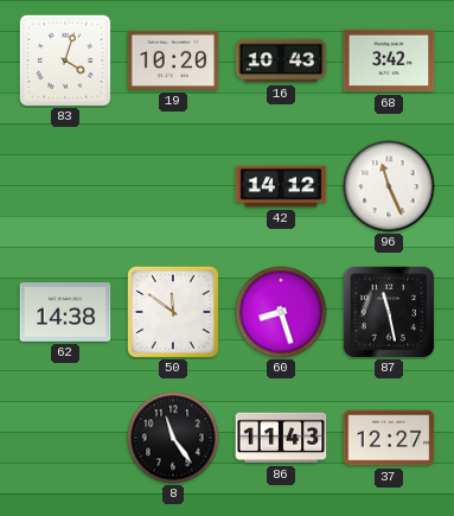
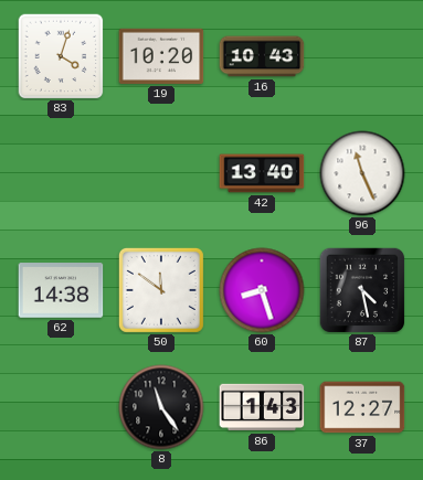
68: 3:42 -> none (389, 60)
42: 14:12 -> 13:40 (262, 173)
87: 11:28 -> 4:28 (362, 290)
86: 11:43 -> 1:43 (262, 407)
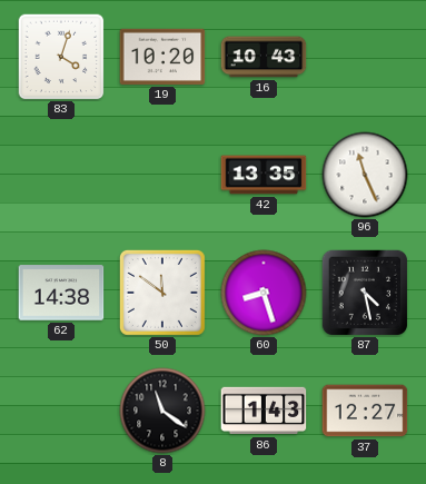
42: 13:40 -> 13:35 (264, 175)
8: 11:24 -> 11:21 (162, 411)
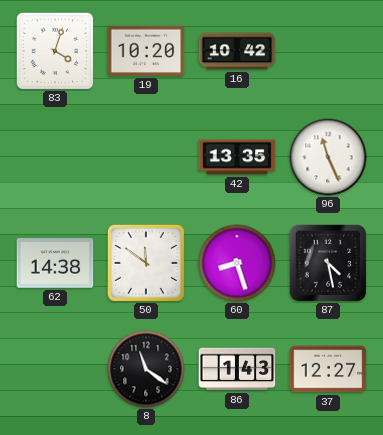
16: 10:43 -> 10:42 (237, 51)
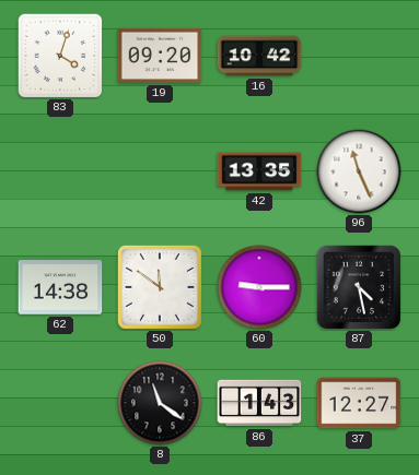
19: 10:20 -> 09:20 (160, 56)
60: 8:27 -> 9:15 (259, 287)
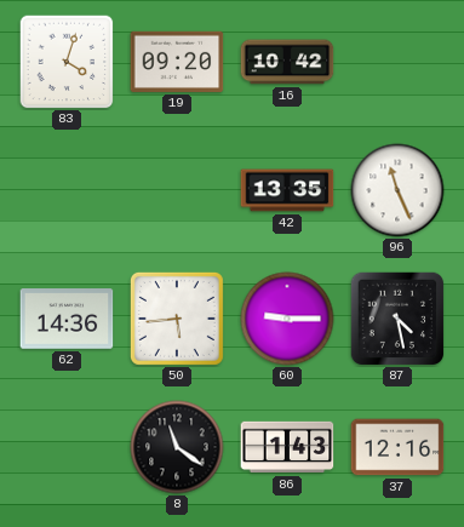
62: 14:38 -> 14:36 (67, 319)
50: 11:51 -> 5:44 (177, 319)
37: 12:27 -> 12:16 (397, 447)
